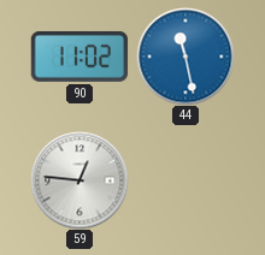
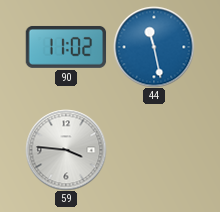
59: 12:46 -> 3:46 (66, 150)
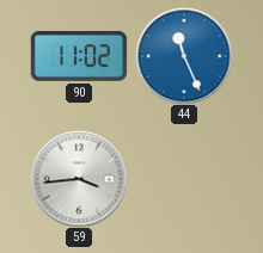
44: 11:28 -> 11:26 (184, 56)
59: 3:46 -> 3:44 (79, 179)
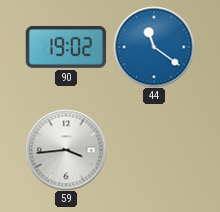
90: 11:02 -> 19:02 (66, 47)
44: 11:26 -> 11:21 (154, 47)
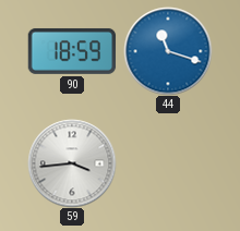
90: 19:02 -> 18:59 (72, 51)
44: 11:21 -> 11:18 (168, 51)
